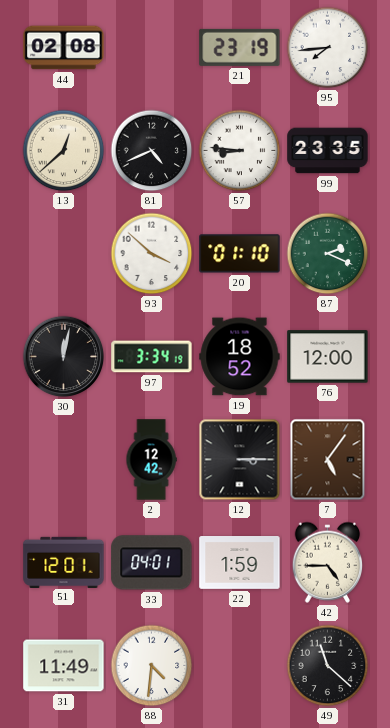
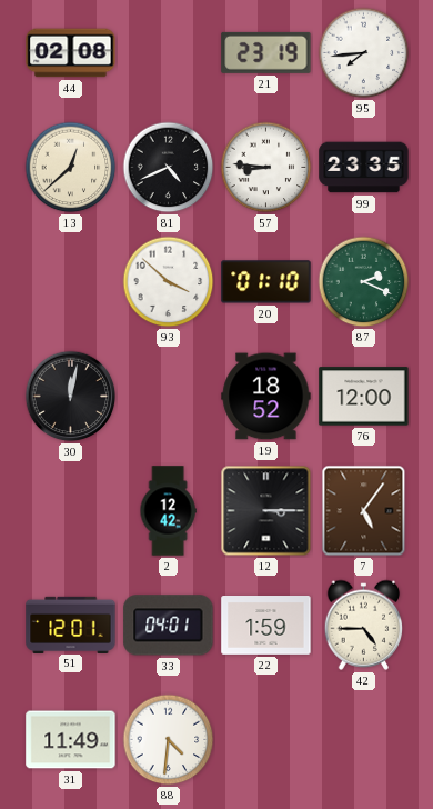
97: 3:34 -> none (152, 357)
49: 11:22 -> none (328, 666)
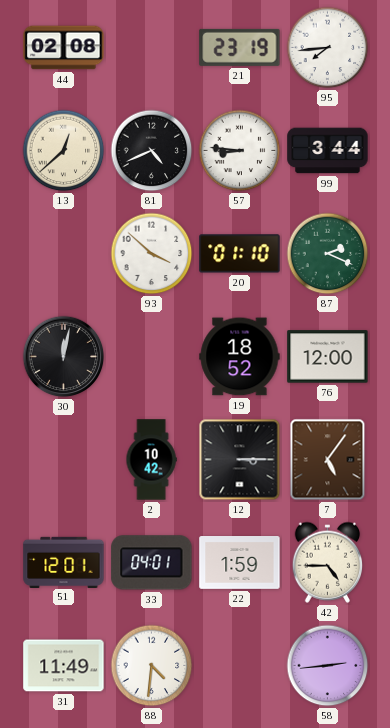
99: 23:35 -> 3:44 (328, 151)
2: 12:42 -> 10:42 (151, 460)
58: none -> 2:44 (328, 666)
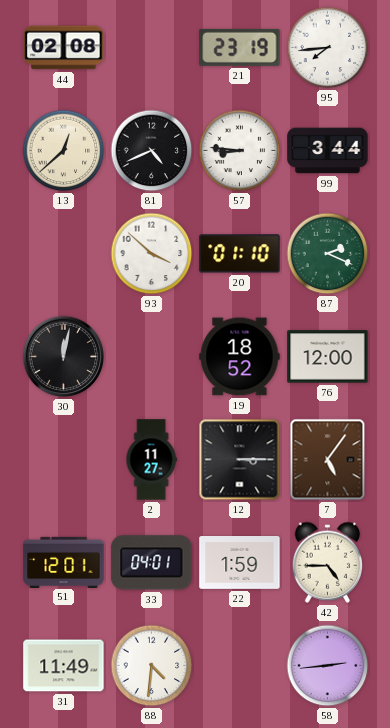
2: 10:42 -> 11:27 (151, 460)
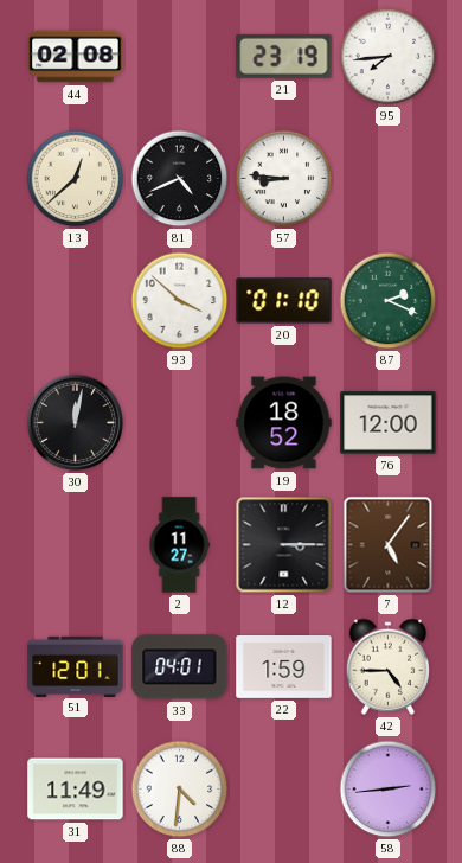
99: 3:44 -> none (328, 151)
